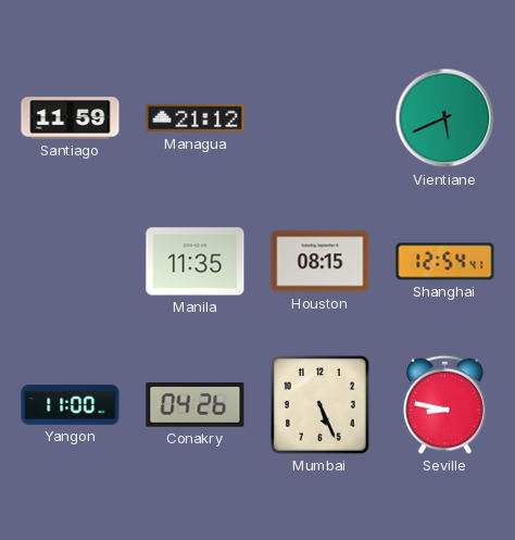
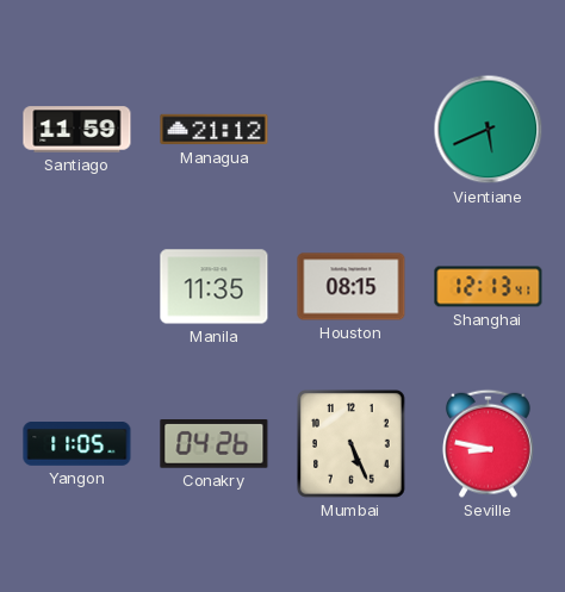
Shanghai: 12:54 -> 12:13 (489, 287)
Yangon: 11:00 -> 11:05 (77, 444)
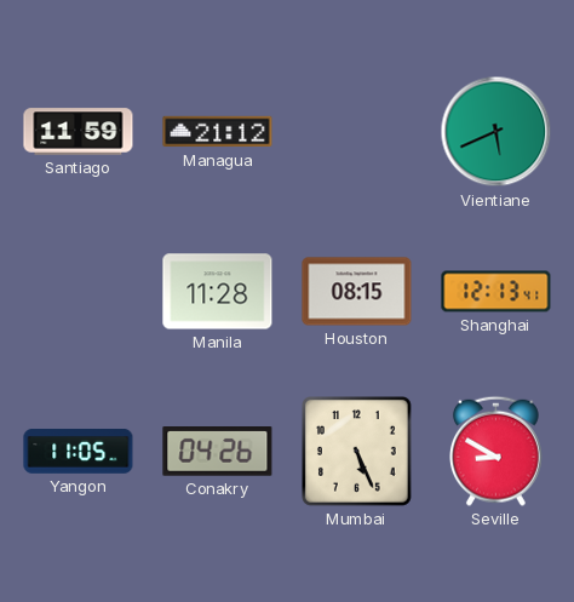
Manila: 11:35 -> 11:28 (218, 292)
Seville: 8:47 -> 8:50 (496, 451)
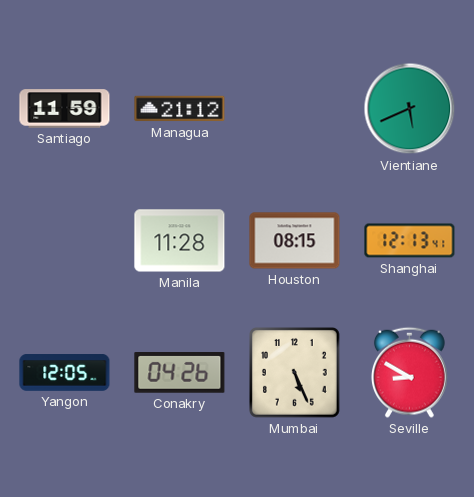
Yangon: 11:05 -> 12:05 (65, 373)
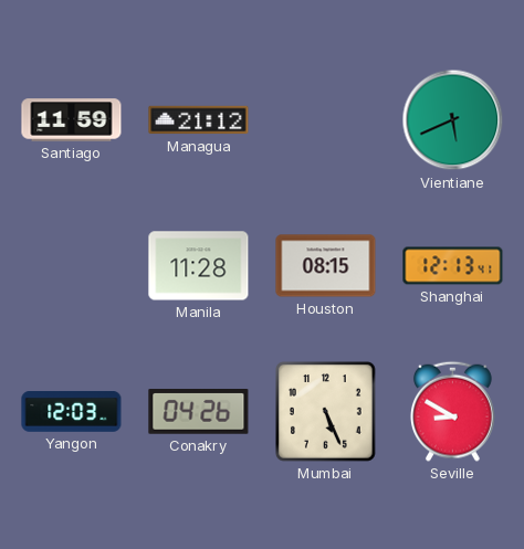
Yangon: 12:05 -> 12:03 (72, 412)
